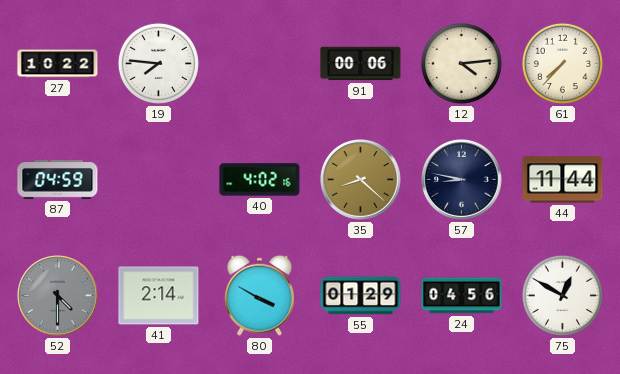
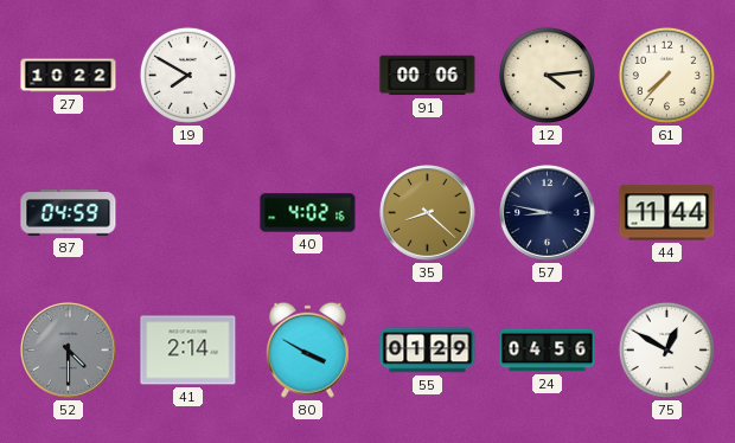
19: 7:46 -> 7:50 (187, 75)
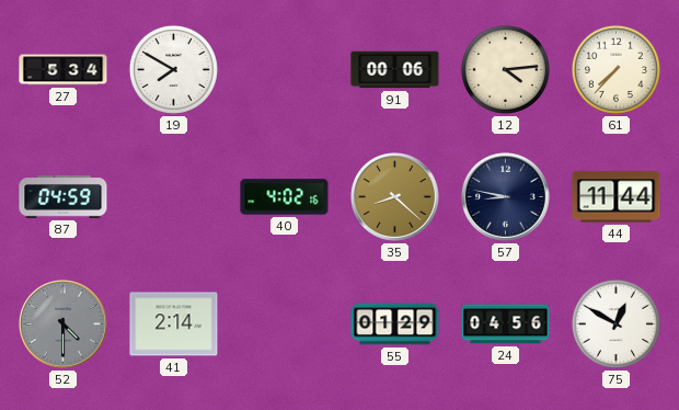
27: 10:22 -> 5:34 (64, 70)
80: 3:50 -> none (307, 349)
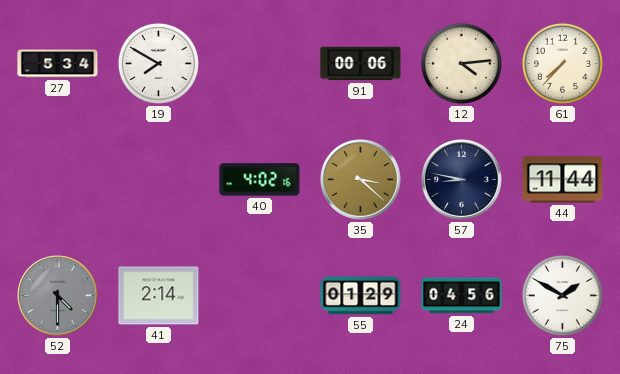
87: 04:59 -> none (64, 197)
35: 8:22 -> 3:22 (361, 180)
75: 12:50 -> 1:50 (562, 295)
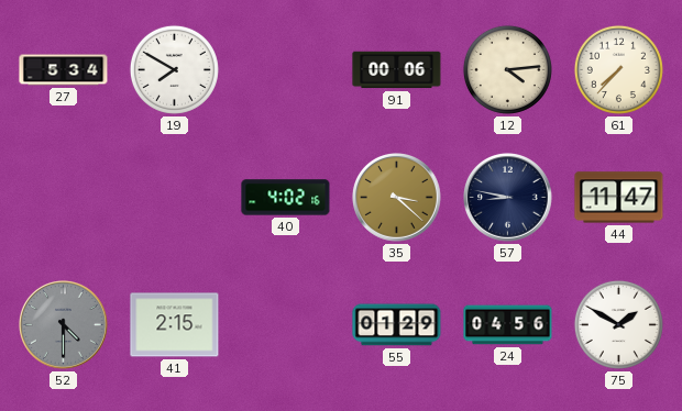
44: 11:44 -> 11:47 (619, 198)
41: 2:14 -> 2:15 (175, 325)
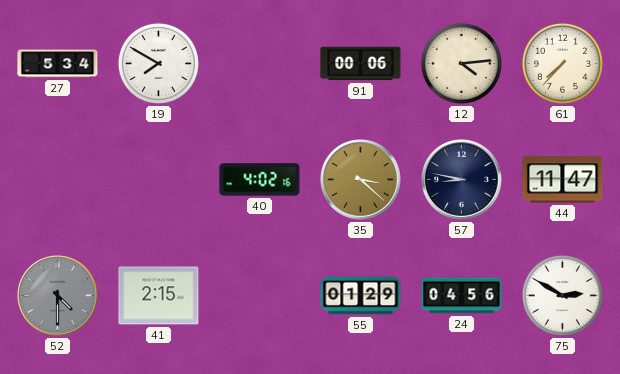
75: 1:50 -> 2:50 (562, 295)
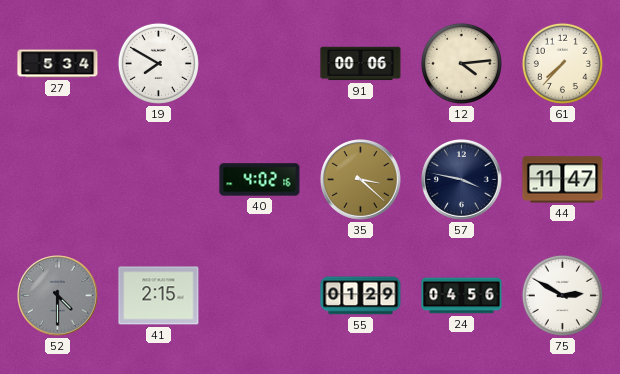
57: 8:47 -> 3:47 (462, 180)
